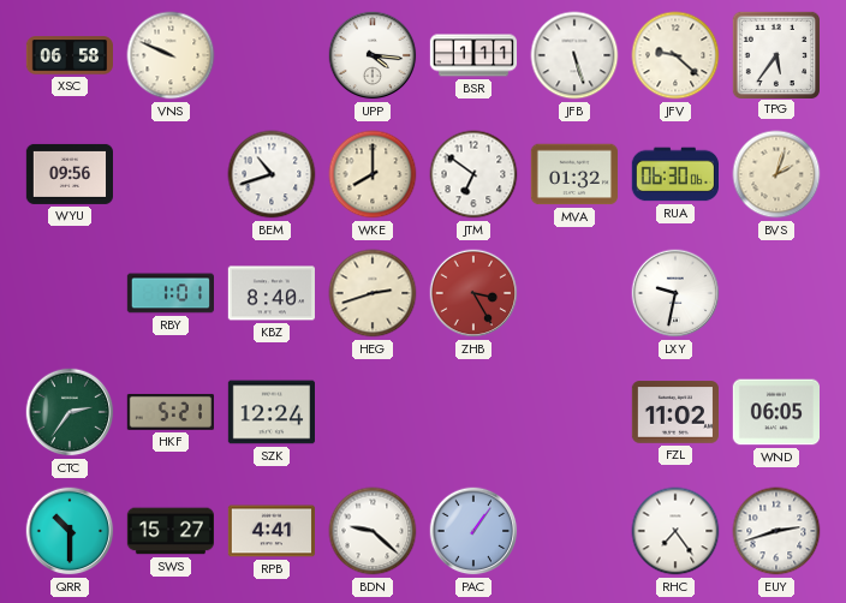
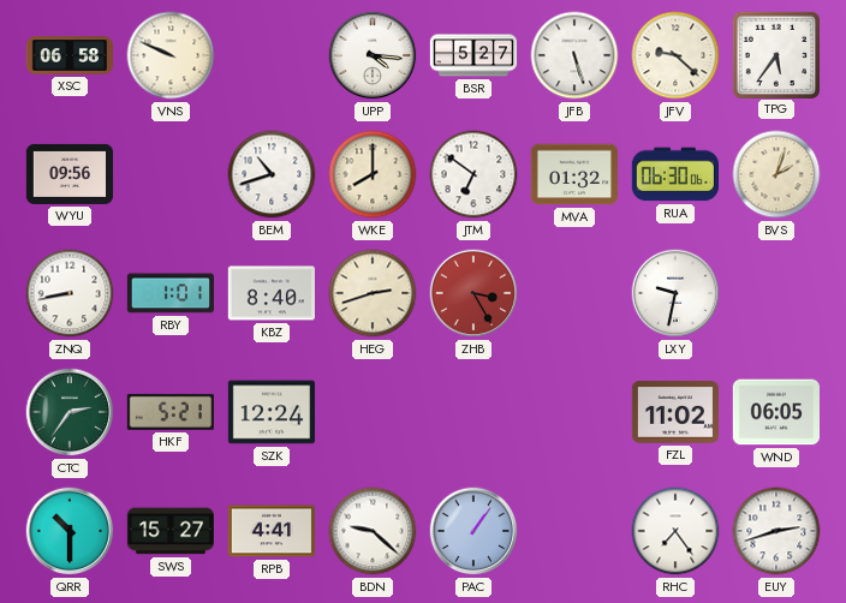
BSR: 1:11 -> 5:27 (473, 55)
ZNQ: none -> 8:43 (70, 293)
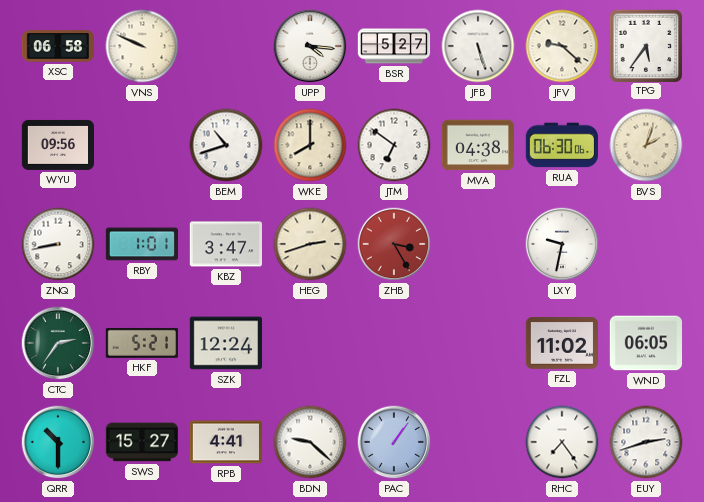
MVA: 01:32 -> 04:38 (477, 145)
KBZ: 8:40 -> 3:47 (225, 244)
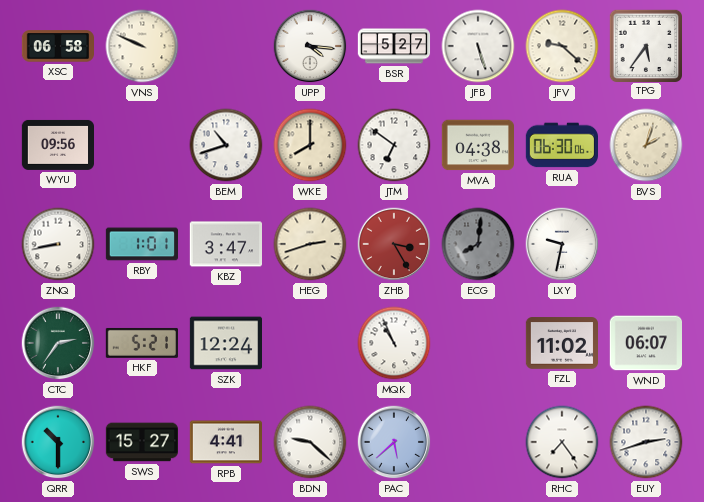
ECG: none -> 8:01 (478, 244)
MQK: none -> 10:56 (394, 343)
WND: 06:05 -> 06:07 (645, 343)
PAC: 1:06 -> 5:38 (394, 442)
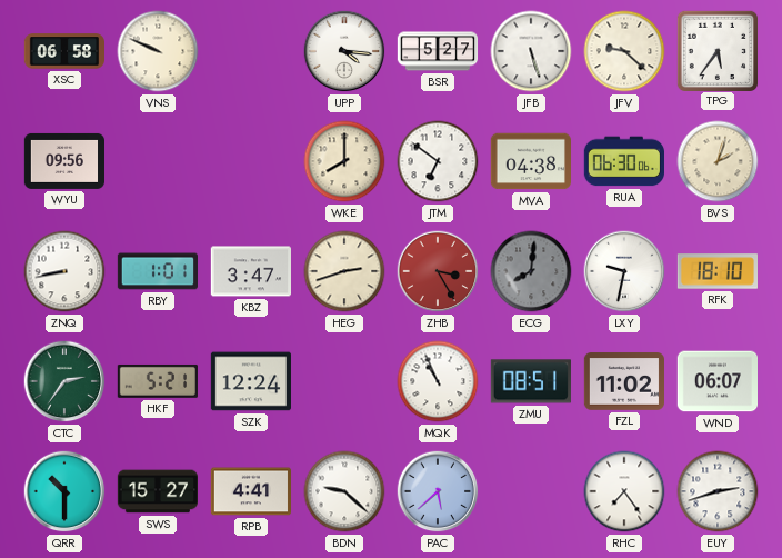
BEM: 10:42 -> none (226, 145)
RFK: none -> 18:10 (716, 271)
ZMU: none -> 08:51 (531, 381)
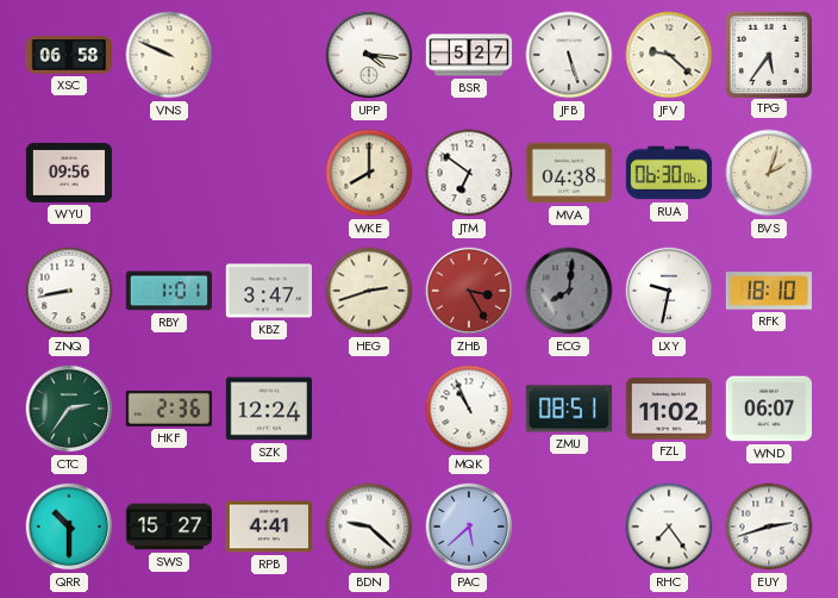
HKF: 5:21 -> 2:36 (168, 409)
